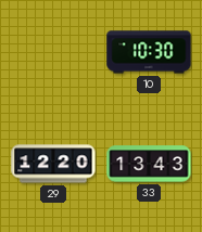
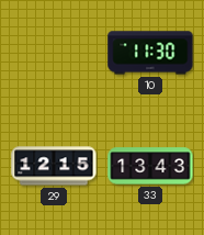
10: 10:30 -> 11:30 (150, 53)
29: 12:20 -> 12:15 (54, 166)
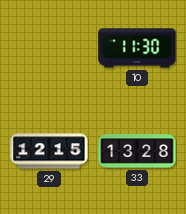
33: 13:43 -> 13:28 (137, 151)
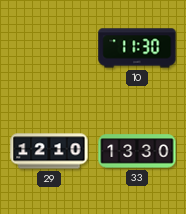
29: 12:15 -> 12:10 (49, 151)
33: 13:28 -> 13:30 (137, 151)
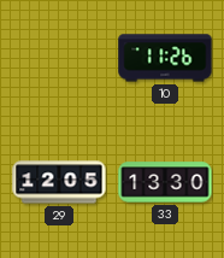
10: 11:30 -> 11:26 (165, 58)
29: 12:10 -> 12:05 (59, 182)
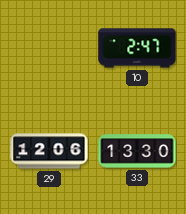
10: 11:26 -> 2:47 (137, 48)
29: 12:05 -> 12:06 (49, 151)
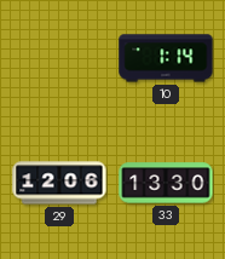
10: 2:47 -> 1:14 (166, 58)
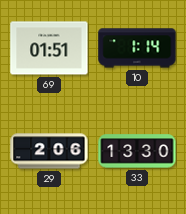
69: none -> 01:51 (49, 48)
29: 12:06 -> 2:06 (49, 151)
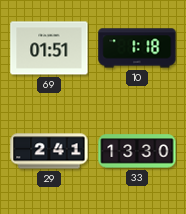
10: 1:14 -> 1:18 (137, 48)
29: 2:06 -> 2:41 (49, 151)
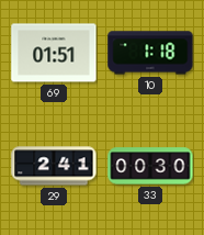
33: 13:30 -> 00:30 (150, 166)
